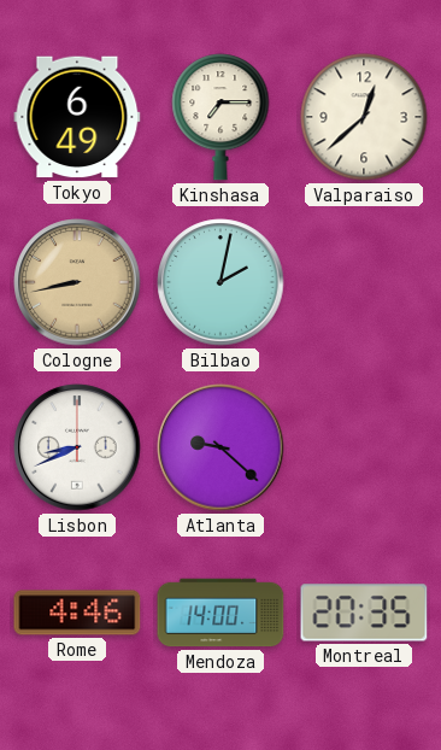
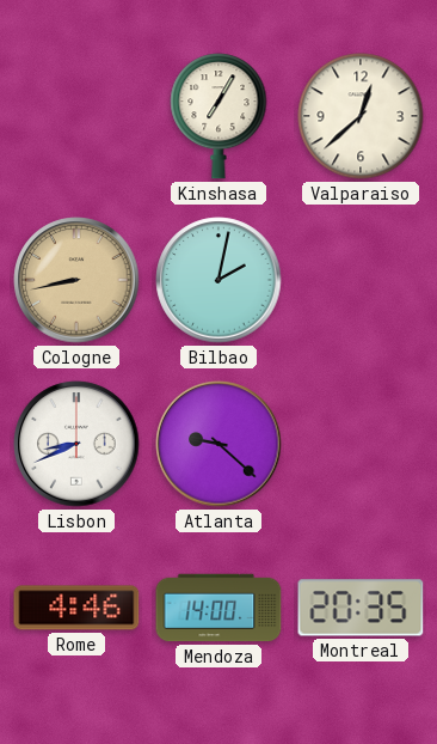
Tokyo: 6:49 -> none (77, 117)
Kinshasa: 7:15 -> 7:05 (219, 116)
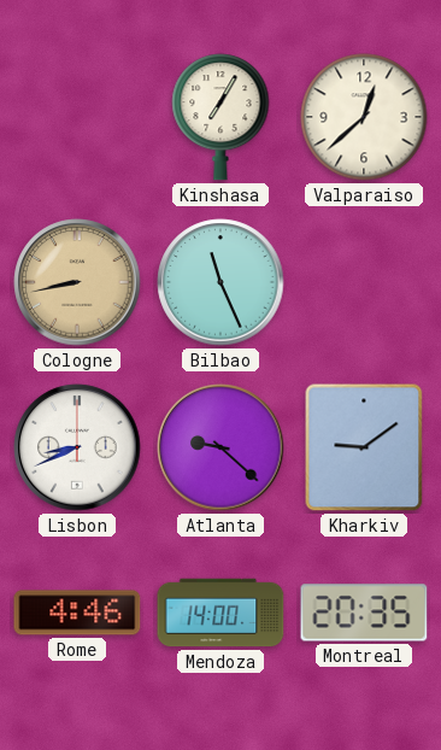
Bilbao: 2:02 -> 11:26 (220, 282)
Kharkiv: none -> 9:09 (364, 447)
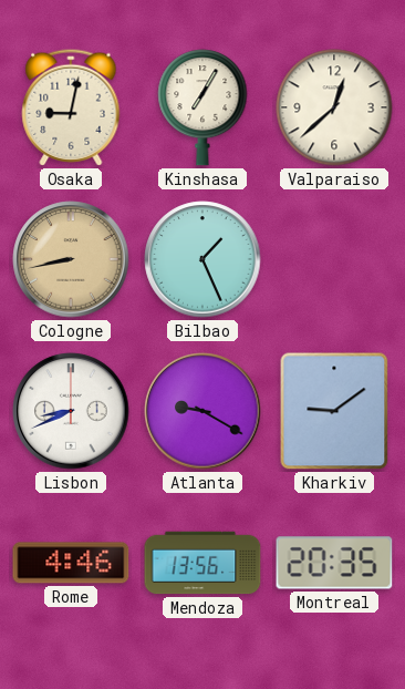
Osaka: none -> 9:02 (71, 107)
Bilbao: 11:26 -> 1:26 (202, 259)
Atlanta: 9:22 -> 9:20 (202, 411)
Mendoza: 14:00 -> 13:56 (202, 563)
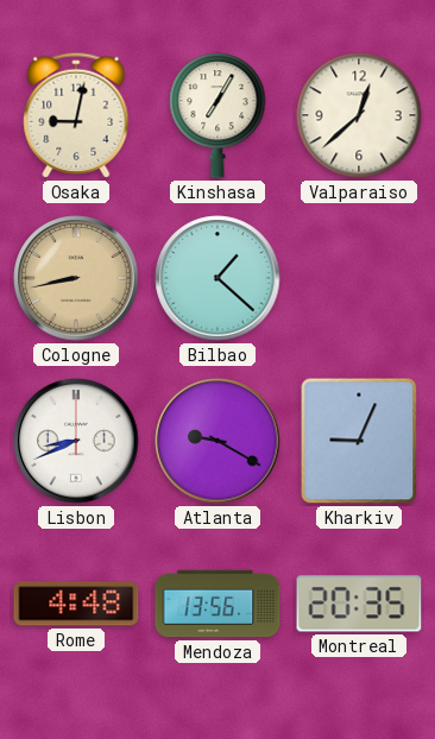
Bilbao: 1:26 -> 1:22 (218, 278)
Kharkiv: 9:09 -> 9:04 (359, 441)
Rome: 4:46 -> 4:48 (76, 604)
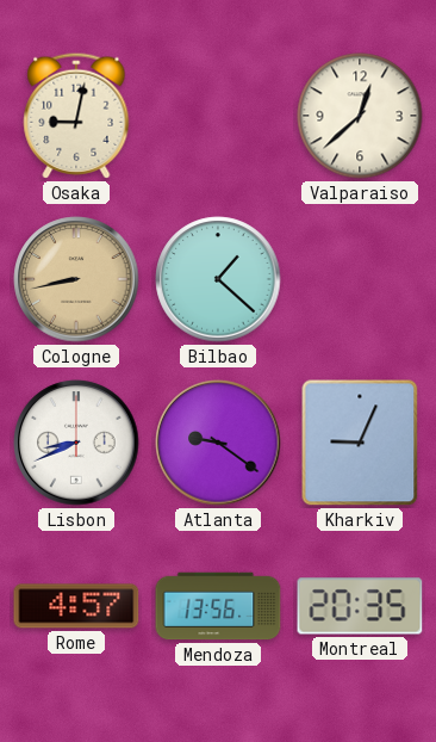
Kinshasa: 7:05 -> none (218, 115)
Atlanta: 9:20 -> 9:21 (218, 443)
Rome: 4:48 -> 4:57 (76, 606)
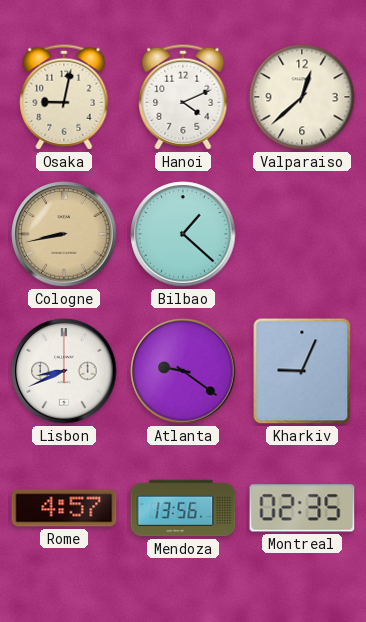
Hanoi: none -> 4:11 (183, 97)
Montreal: 20:35 -> 02:35 (302, 508)
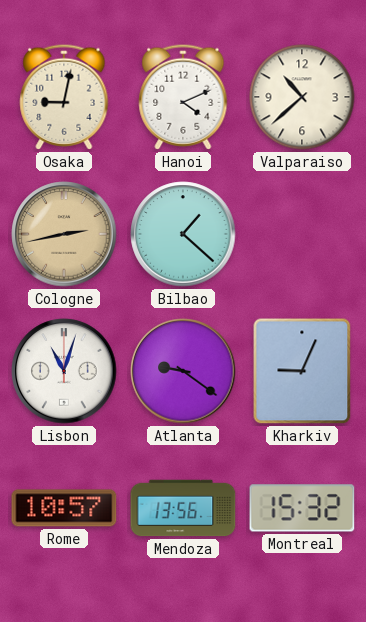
Valparaiso: 12:38 -> 10:38 (302, 97)
Cologne: 8:43 -> 2:43 (64, 234)
Lisbon: 8:41 -> 11:03 (64, 371)
Rome: 4:57 -> 10:57 (64, 508)
Montreal: 02:35 -> 15:32 (302, 508)
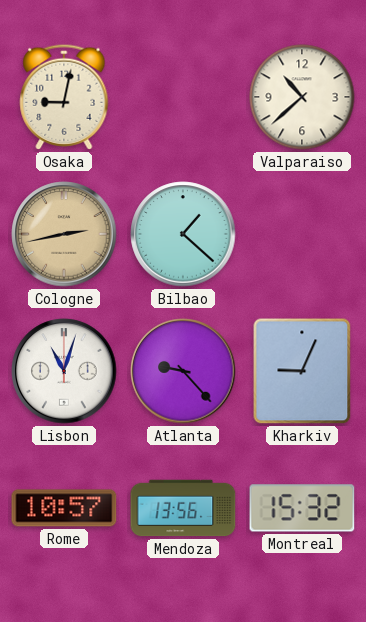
Hanoi: 4:11 -> none (183, 97)
Atlanta: 9:21 -> 9:23 (183, 371)
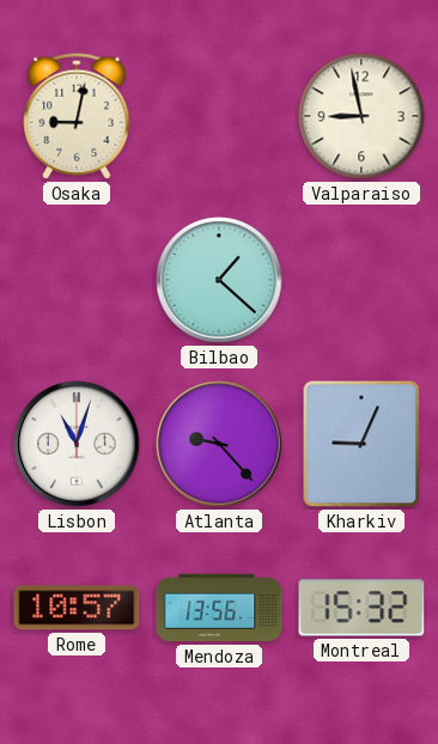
Valparaiso: 10:38 -> 8:58 (361, 116)
Cologne: 2:43 -> none (64, 234)
